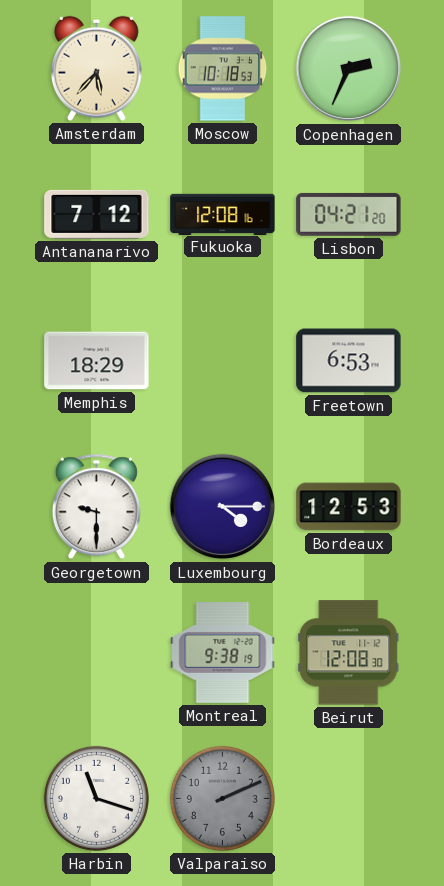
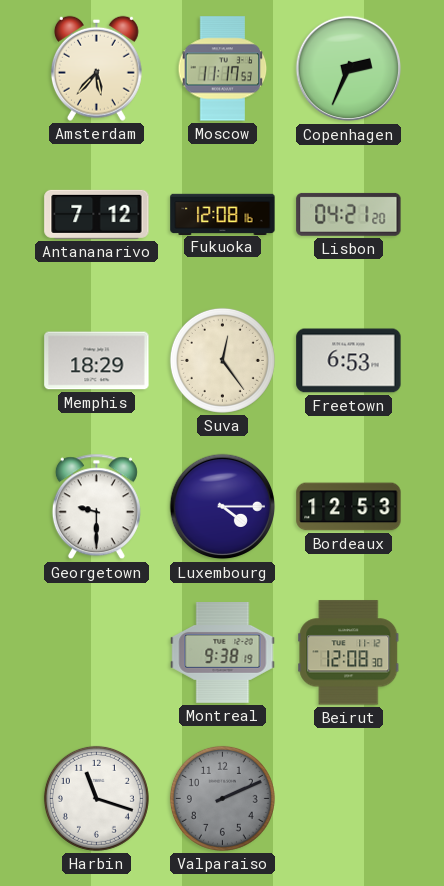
Moscow: 10:18 -> 11:17 (223, 69)
Suva: none -> 12:24 (222, 360)
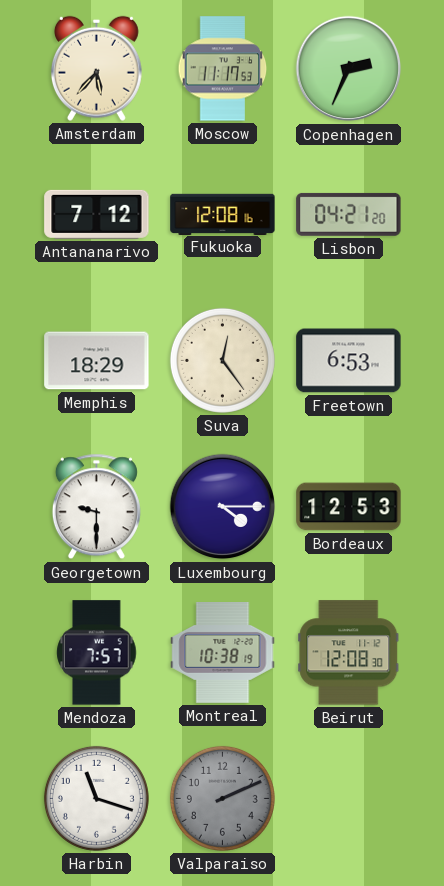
Mendoza: none -> 7:57 (97, 653)
Montreal: 9:38 -> 10:38 (223, 653)
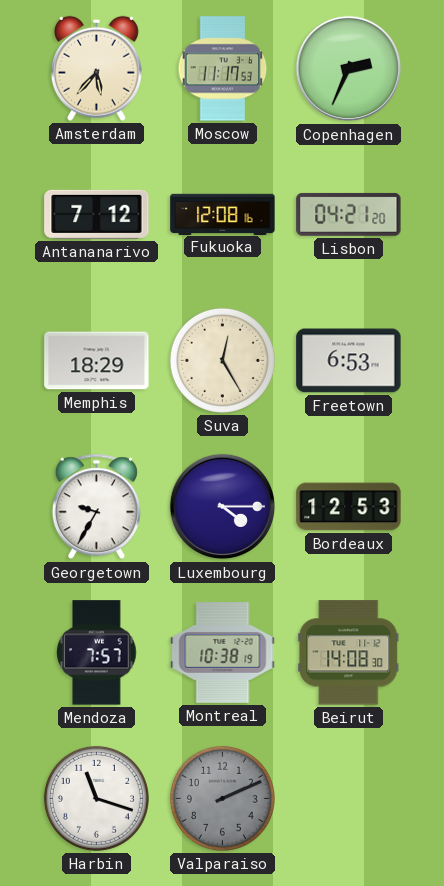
Suva: 12:24 -> 12:25 (222, 360)
Georgetown: 9:30 -> 9:35 (96, 507)
Beirut: 12:08 -> 14:08 (349, 653)
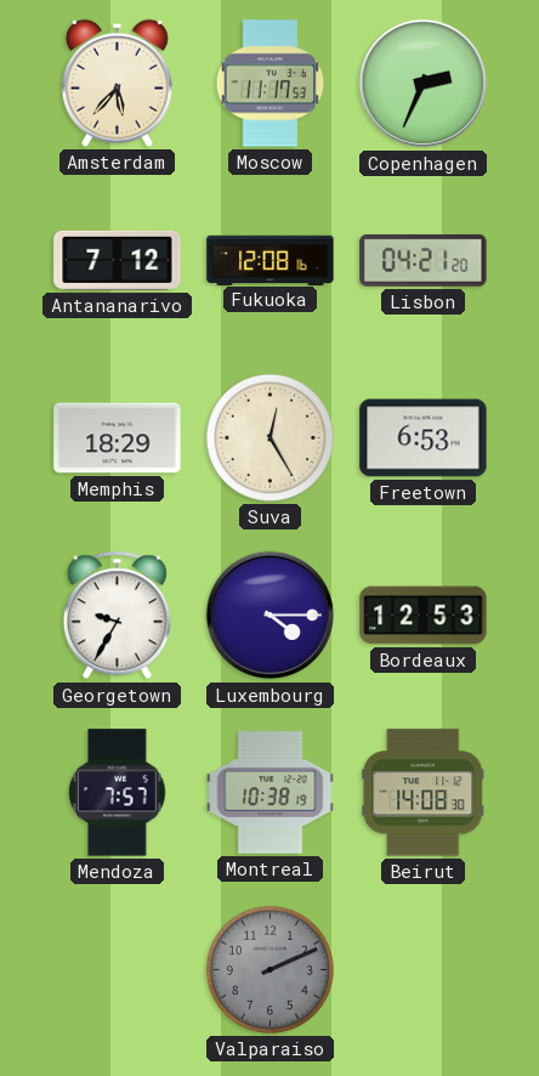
Harbin: 11:18 -> none (96, 798)
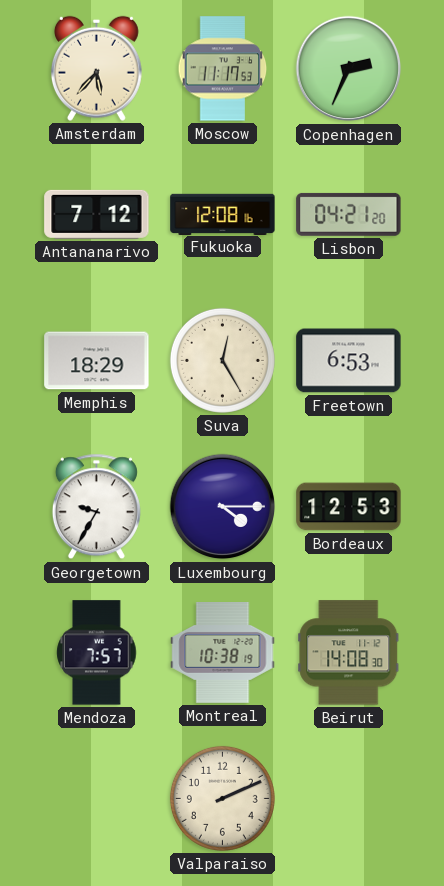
Valparaiso dial: grey -> cream (222, 798)
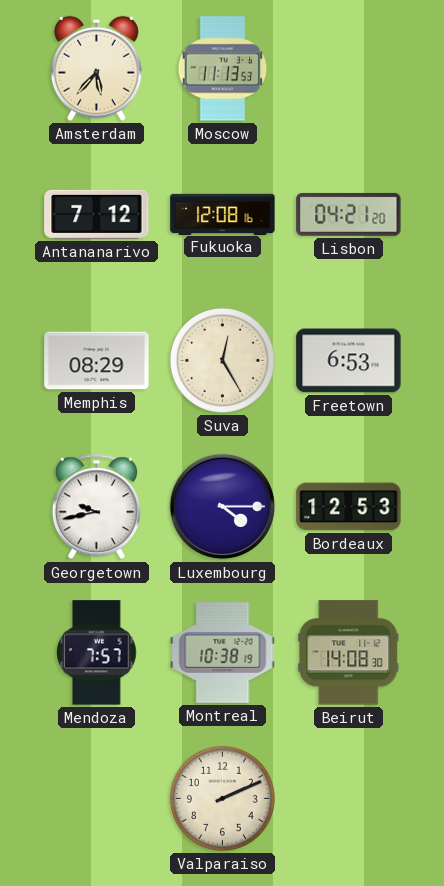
Moscow: 11:17 -> 11:13 (223, 69)
Copenhagen: 2:34 -> none (349, 69)
Memphis: 18:29 -> 08:29 (97, 361)
Georgetown: 9:35 -> 9:43 (96, 507)
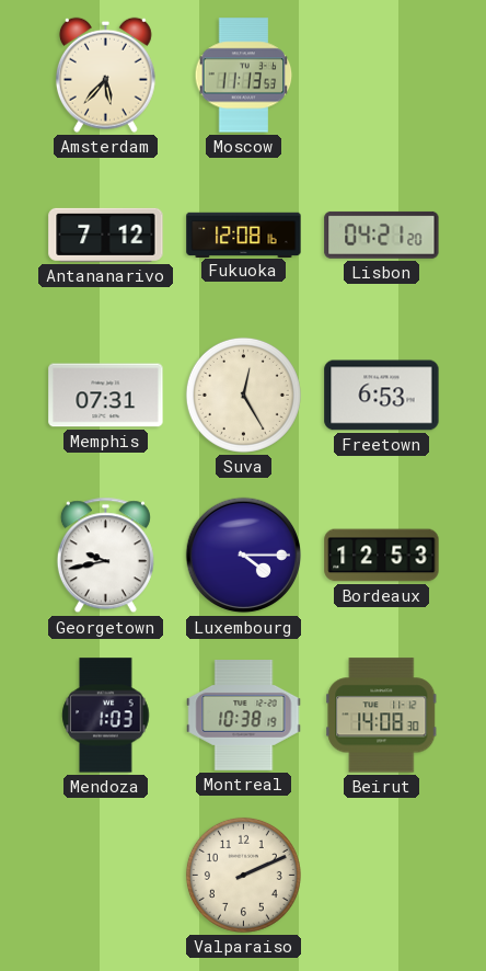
Memphis: 08:29 -> 07:31 (106, 396)
Mendoza: 7:57 -> 1:03 (106, 716)
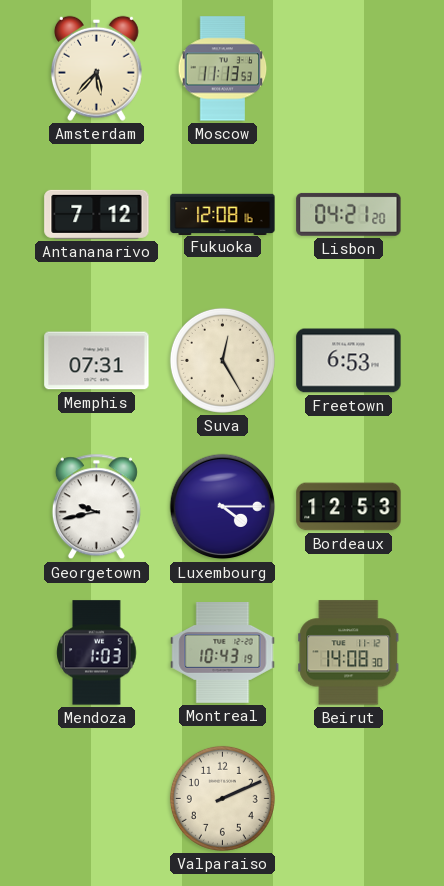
Montreal: 10:38 -> 10:43 (223, 653)
